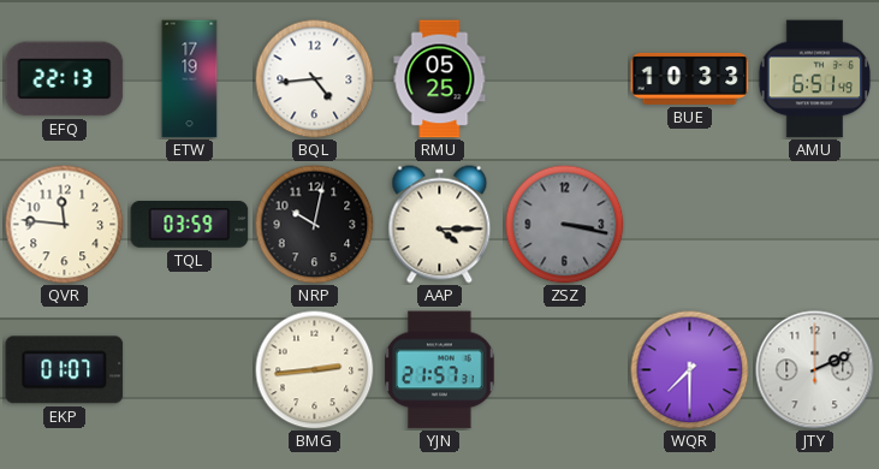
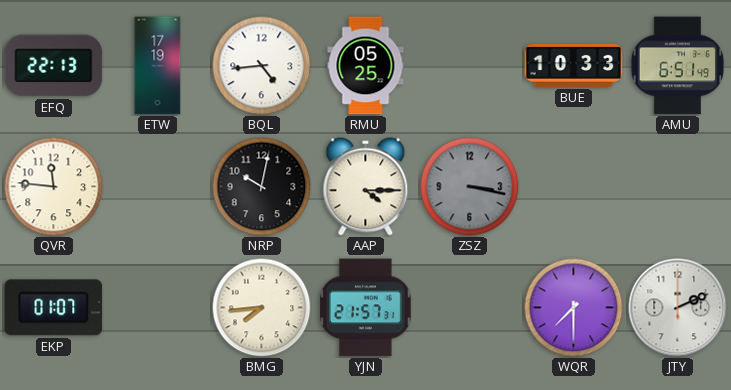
TQL: 03:59 -> none (190, 225)
BMG: 2:44 -> 7:44 (262, 308)
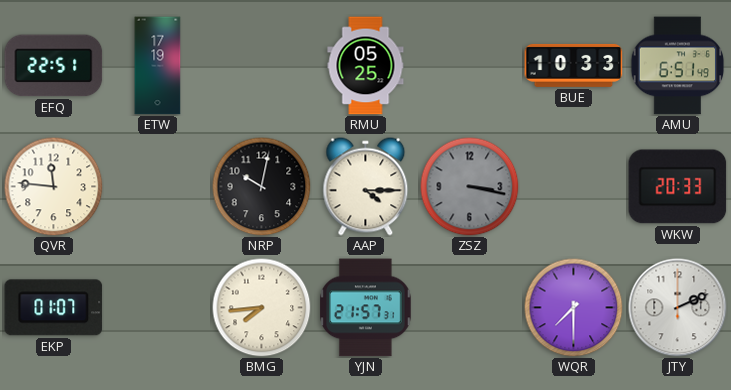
EFQ: 22:13 -> 22:51 (54, 66)
BQL: 4:44 -> none (262, 66)
WKW: none -> 20:33 (678, 187)
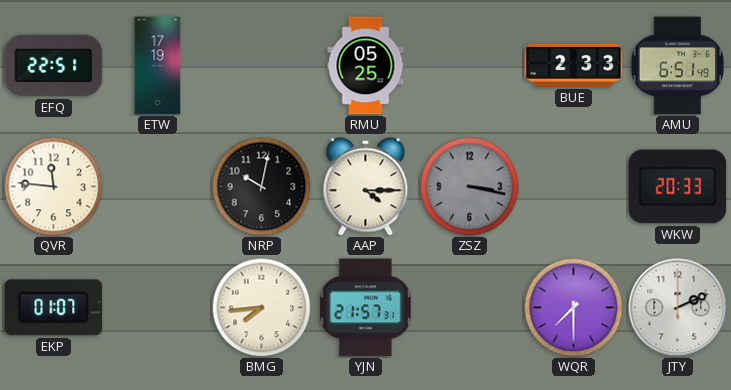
BUE: 10:33 -> 2:33 (574, 65)
